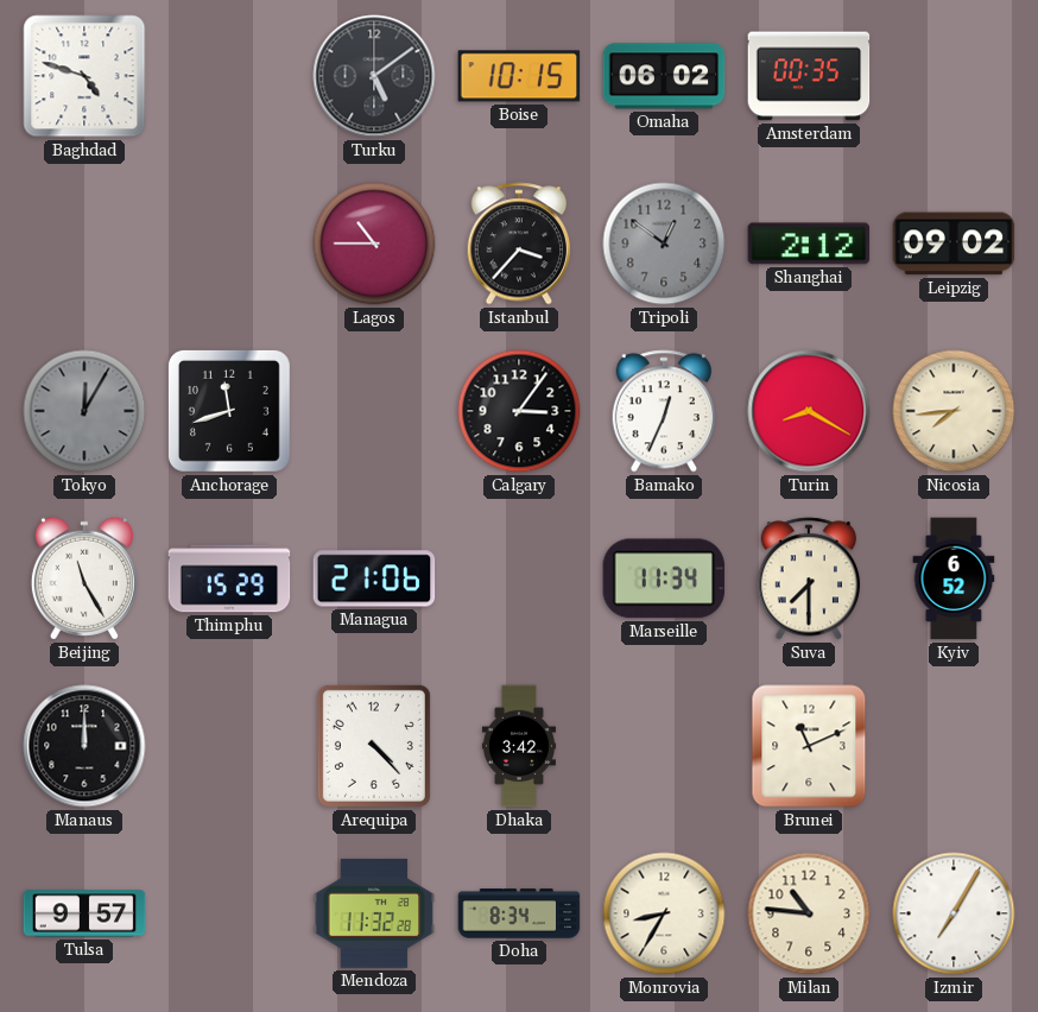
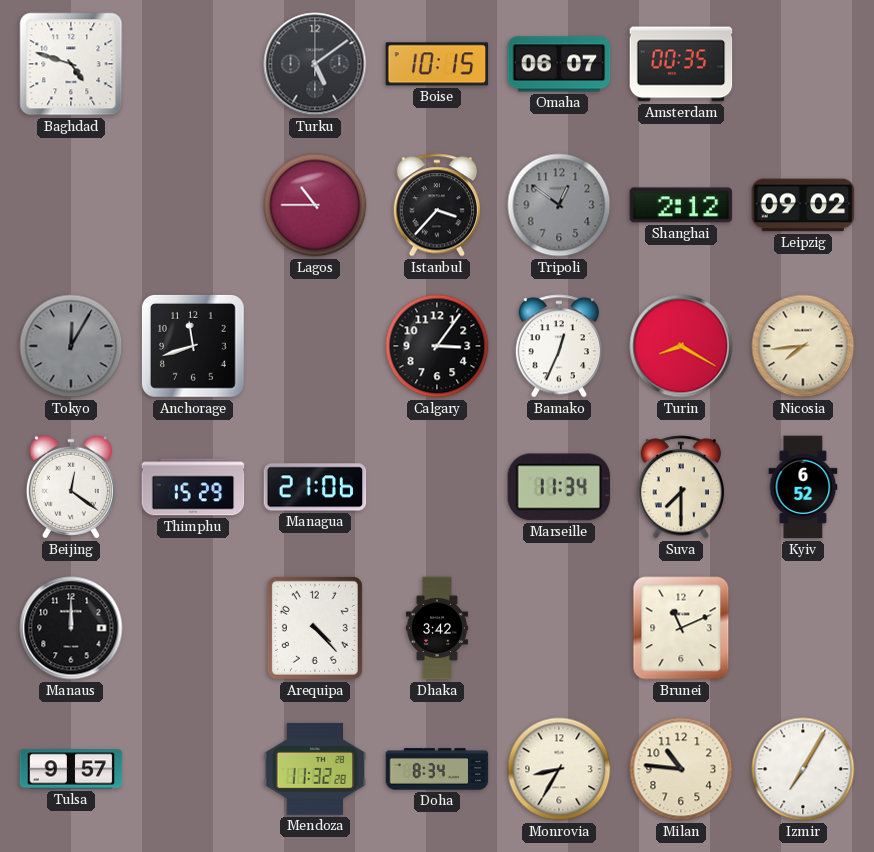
Omaha: 06:02 -> 06:07 (559, 64)
Beijing: 11:25 -> 12:21 (71, 487)
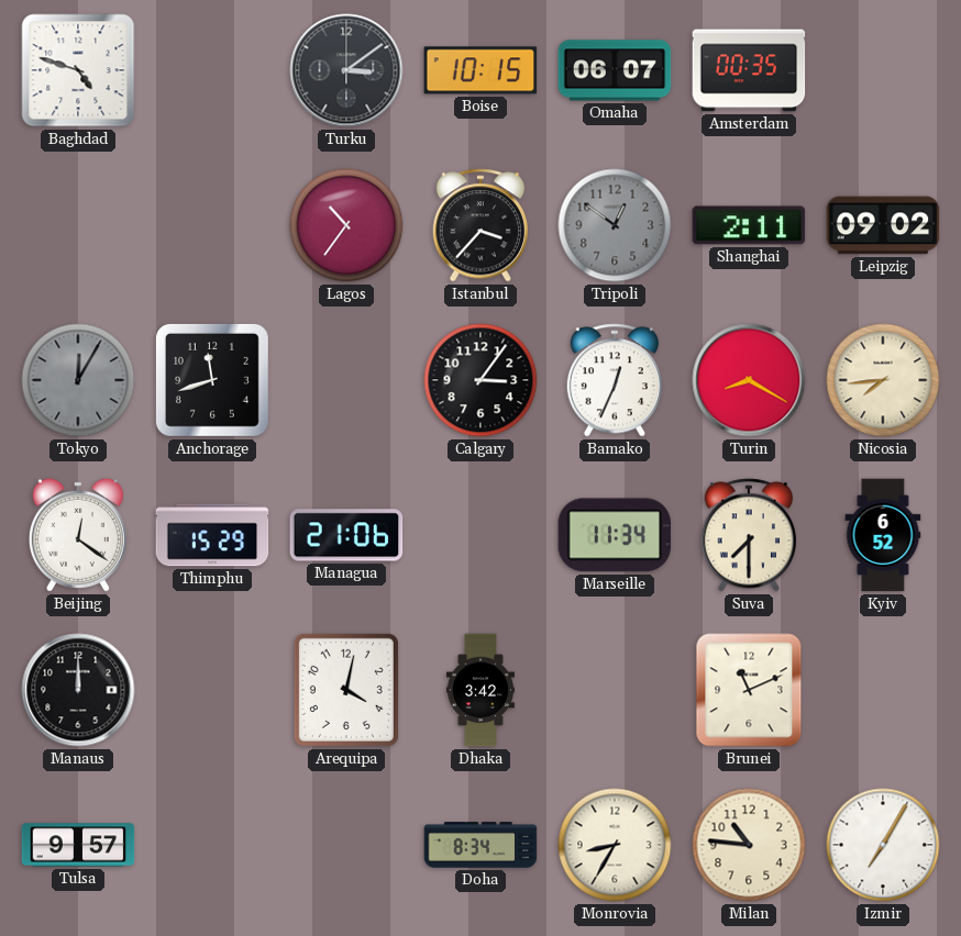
Turku: 5:09 -> 3:09 (346, 70)
Lagos: 10:45 -> 10:36 (346, 225)
Shanghai: 2:12 -> 2:11 (749, 225)
Arequipa: 4:23 -> 4:02 (346, 690)
Mendoza: 11:32 -> none (315, 769)
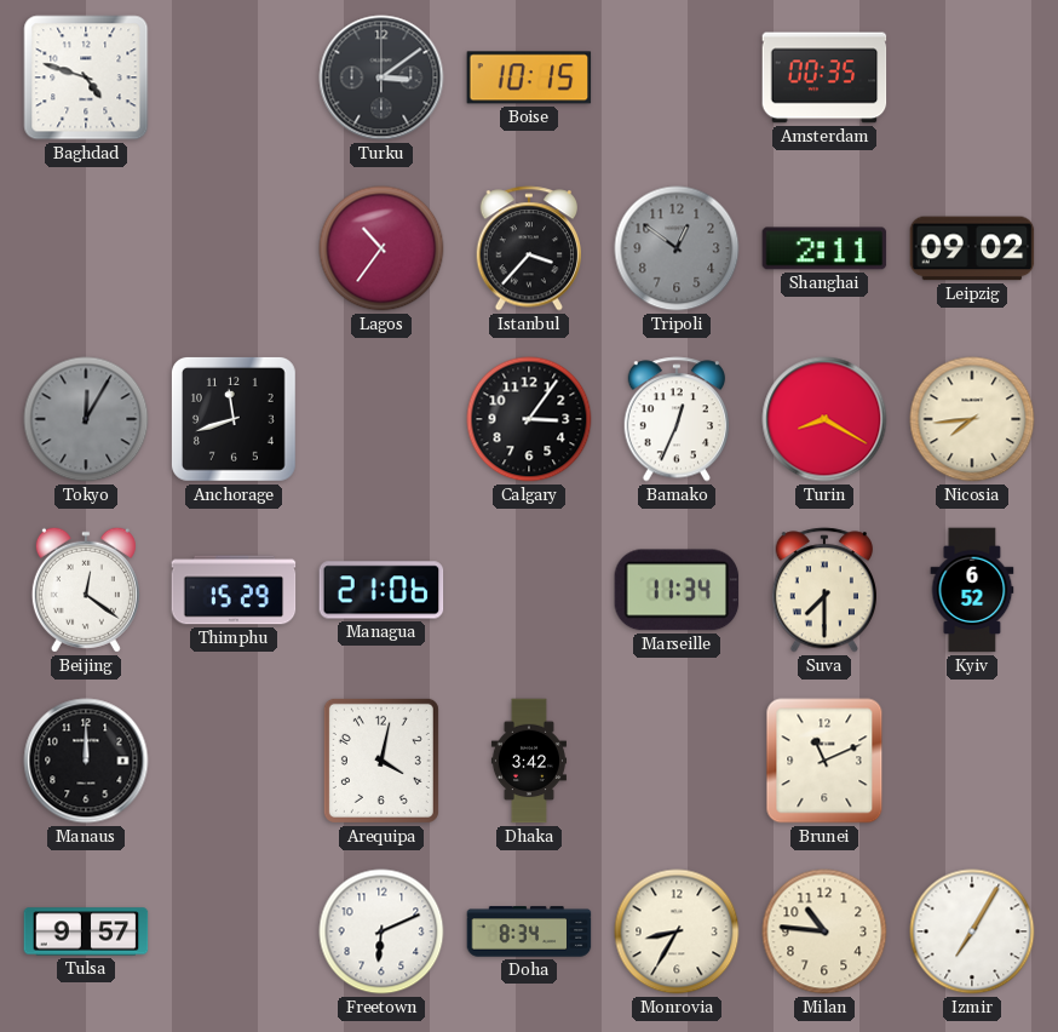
Omaha: 06:07 -> none (615, 70)
Freetown: none -> 6:11 (381, 931)
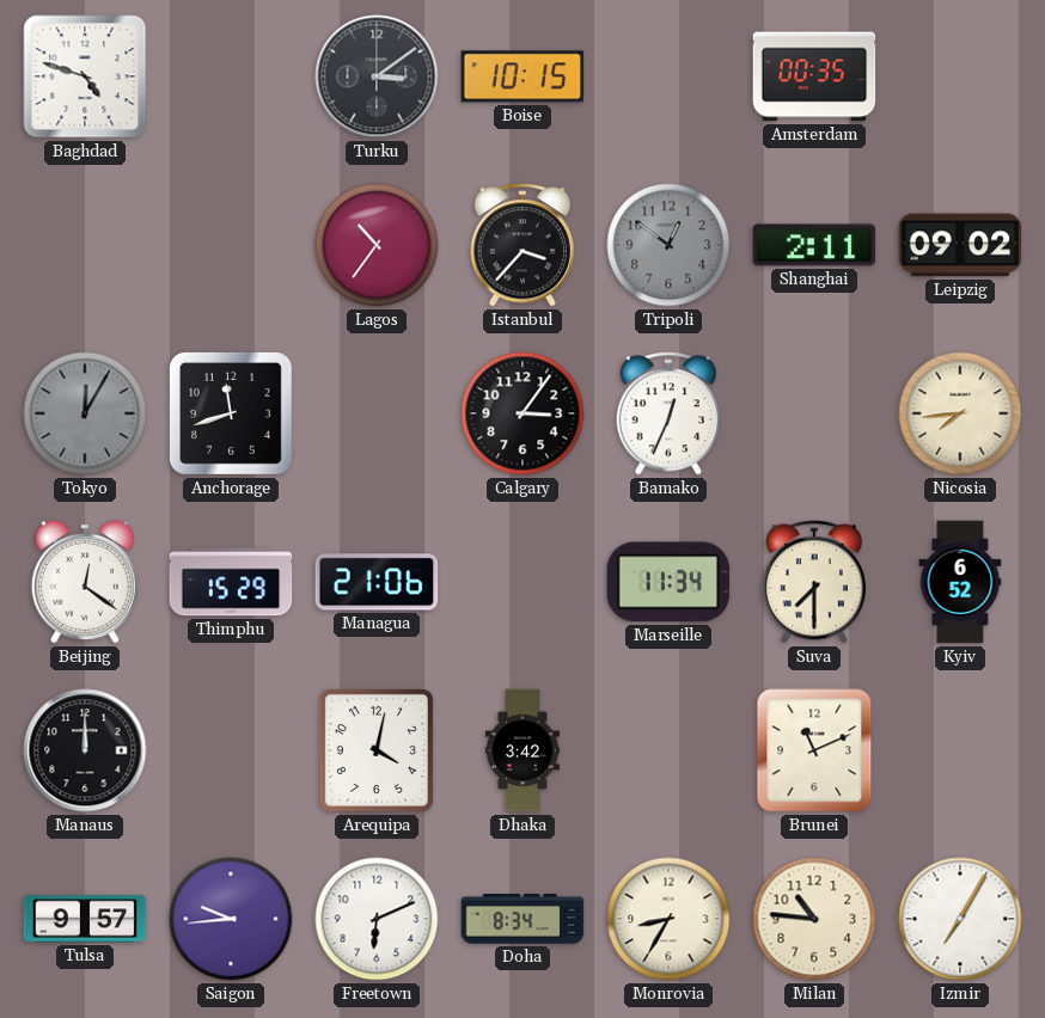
Turin: 8:20 -> none (824, 419)
Saigon: none -> 9:44 (231, 919)
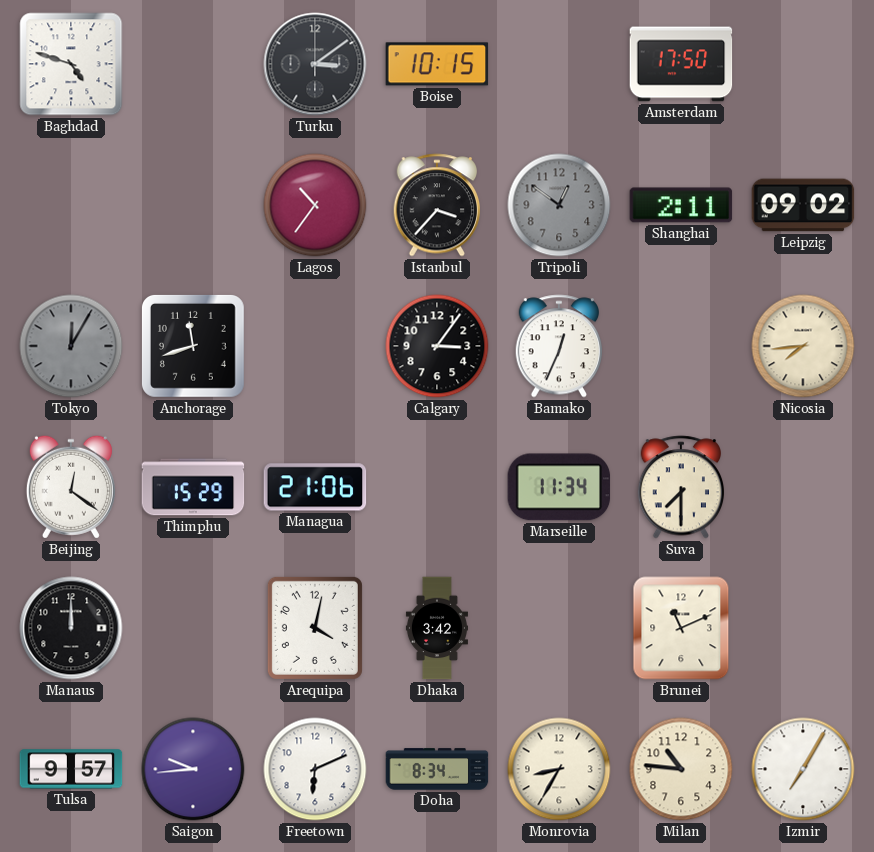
Amsterdam: 00:35 -> 17:50 (681, 64)
Kyiv: 6:52 -> none (960, 582)
